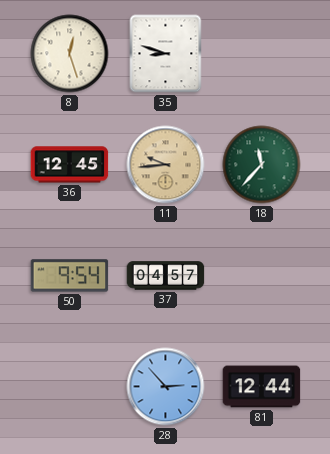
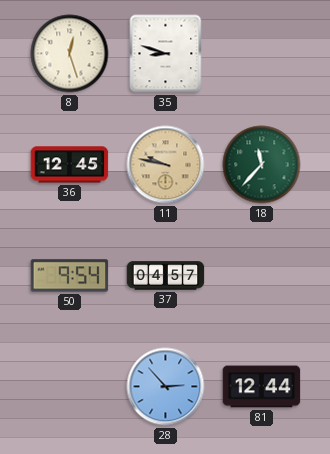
11: 9:44 -> 9:47 (166, 165)
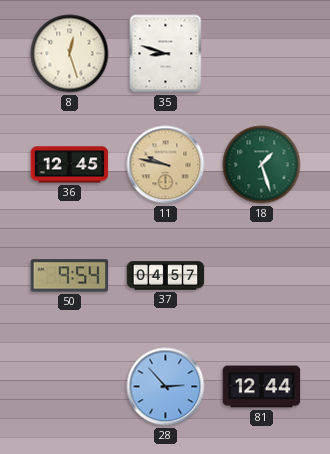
18: 11:37 -> 1:27 (262, 165)
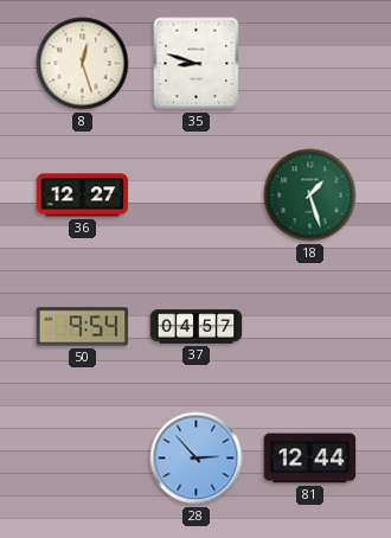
36: 12:45 -> 12:27 (83, 196)
11: 9:47 -> none (166, 165)
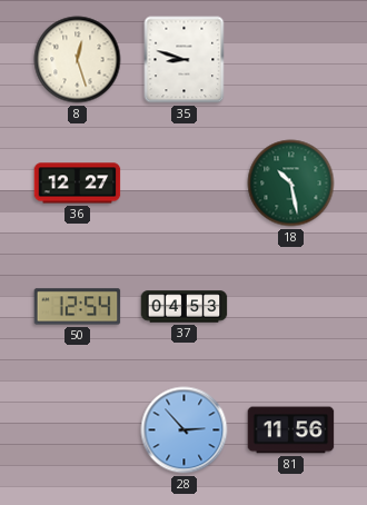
18: 1:27 -> 10:28 (291, 184)
50: 9:54 -> 12:54 (78, 307)
37: 04:57 -> 04:53 (185, 307)
81: 12:44 -> 11:56 (291, 430)
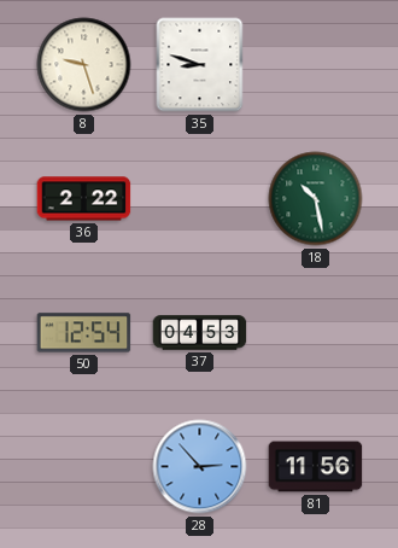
8: 12:27 -> 9:27 (84, 65)
36: 12:27 -> 2:22 (84, 199)
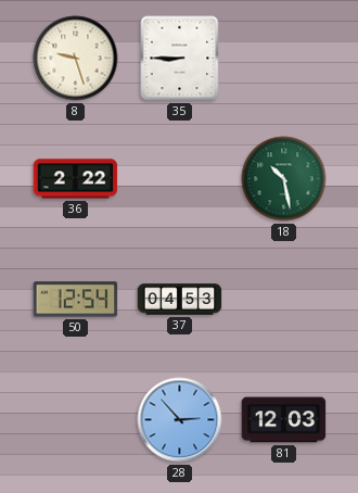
35: 8:48 -> 8:45 (180, 59)
81: 11:56 -> 12:03 (284, 420)
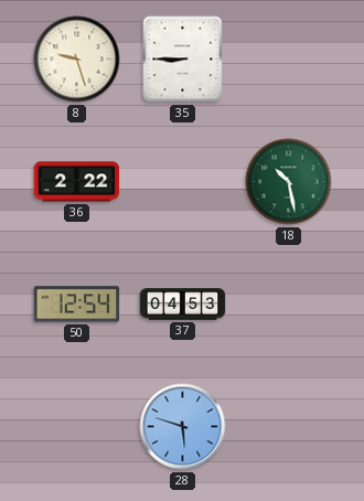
28: 2:53 -> 5:48 (183, 427)
81: 12:03 -> none (284, 420)
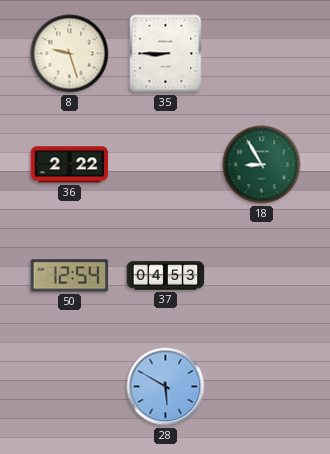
18: 10:28 -> 8:55 (262, 165)
28: 5:48 -> 5:50 (166, 387)
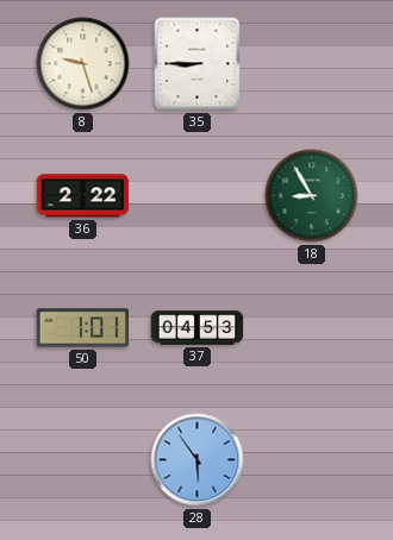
50: 12:54 -> 1:01 (83, 328)
28: 5:50 -> 5:54 (198, 460)
